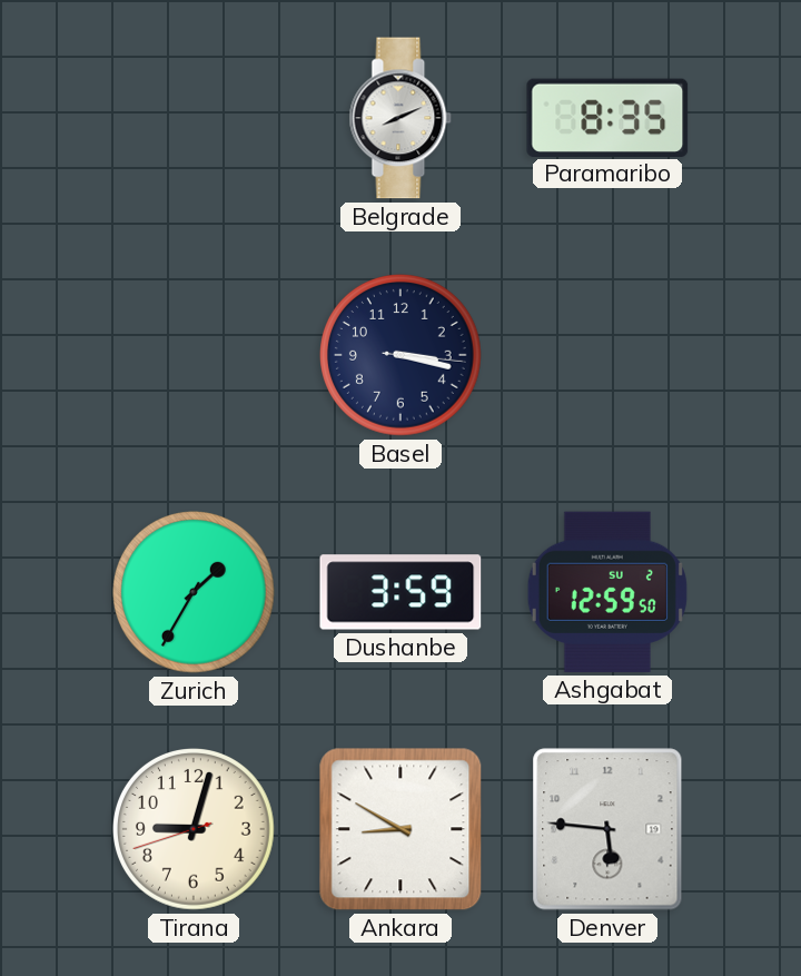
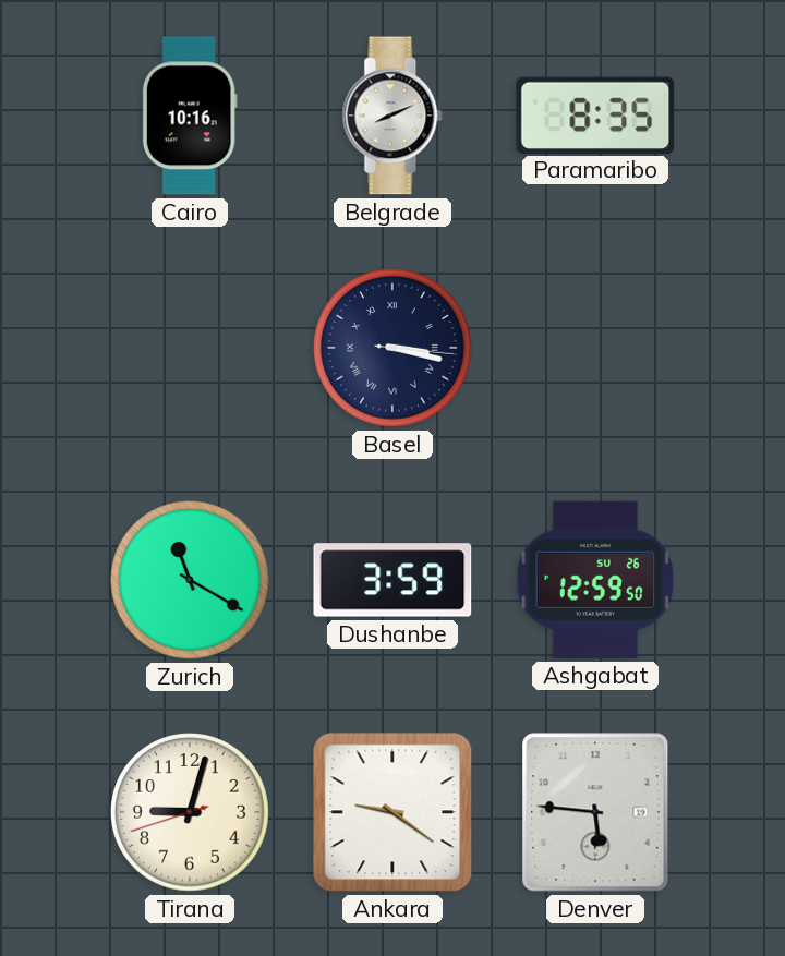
Cairo: none -> 10:16 (190, 116)
Basel numerals: Arabic -> Roman (394, 349)
Zurich: 1:35 -> 11:20 (191, 581)
Ashgabat date: SU 2 -> SU 26 (595, 580)
Ankara: 8:50 -> 9:21 (392, 812)
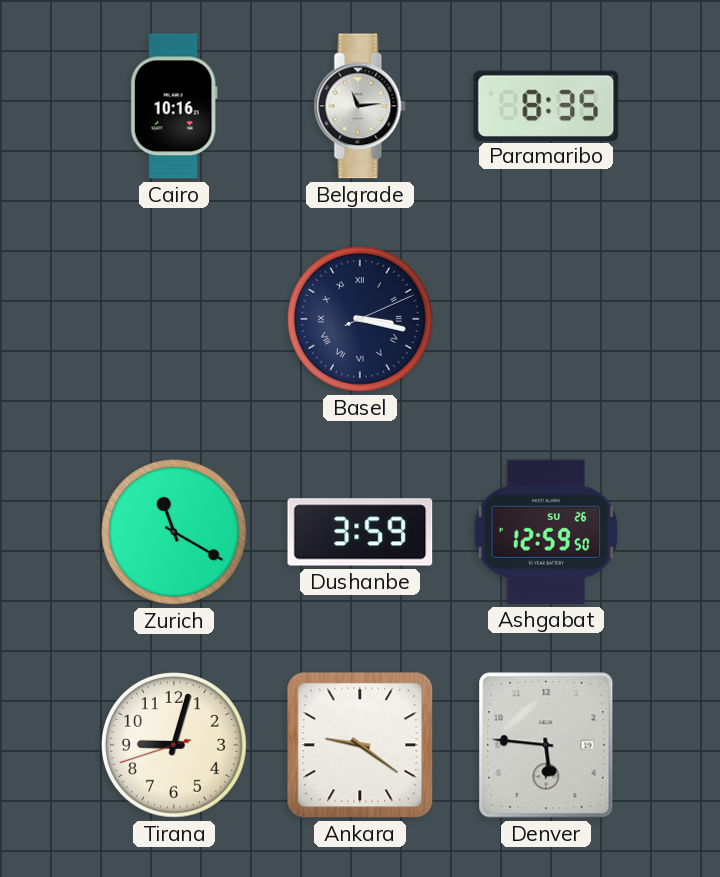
Belgrade: 8:11 -> 11:14 (360, 106)
Basel: 3:17:16 -> 3:17:11 (361, 320)
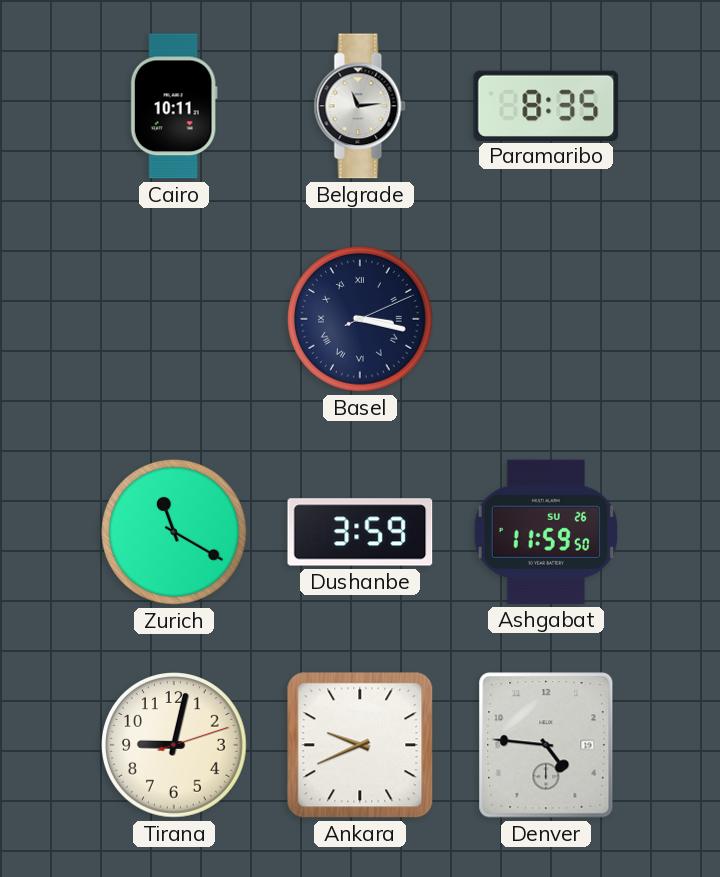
Cairo: 10:16 -> 10:11 (174, 106)
Ashgabat: 12:59 -> 11:59 (546, 532)
Tirana: 9:02:42 -> 9:02:12 (175, 746)
Ankara: 9:21 -> 9:41 (360, 745)
Denver: 5:46 -> 4:46 (546, 745)
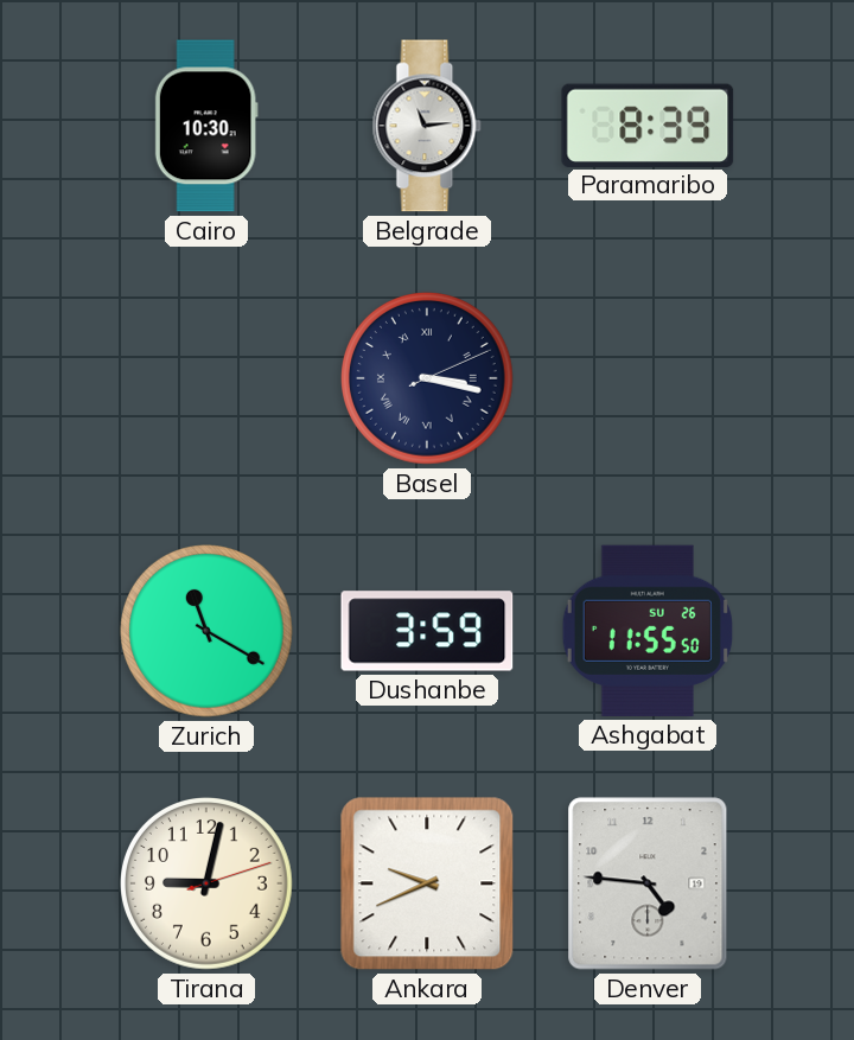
Cairo: 10:11 -> 10:30 (206, 126)
Paramaribo: 8:35 -> 8:39 (648, 125)
Ashgabat: 11:59 -> 11:55 (648, 631)
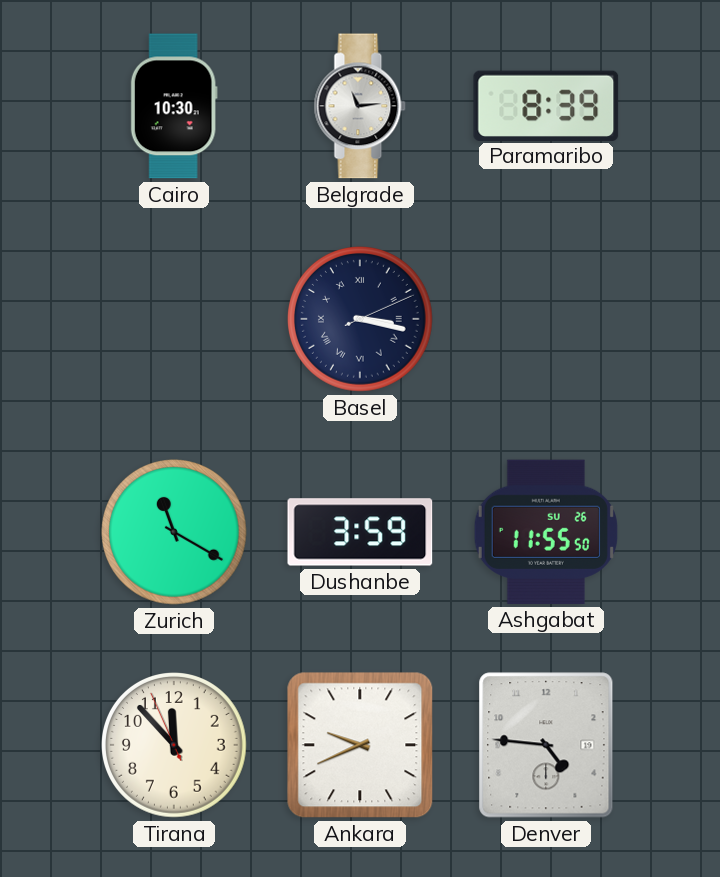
Tirana: 9:02 -> 11:52 (175, 746)
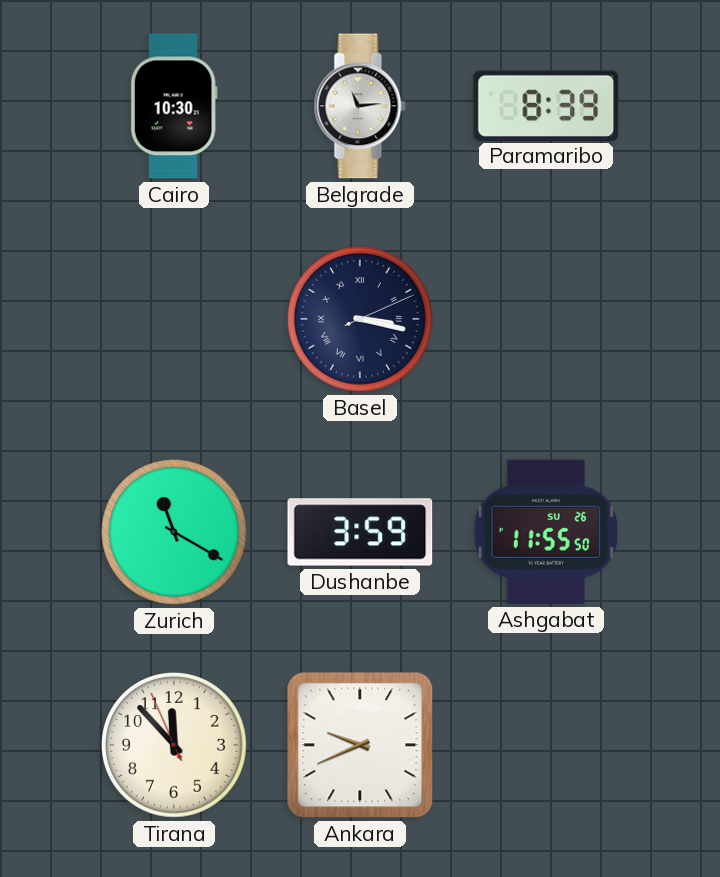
Denver: 4:46 -> none (546, 745)
